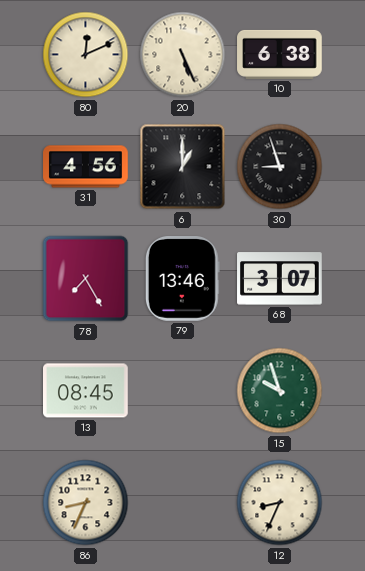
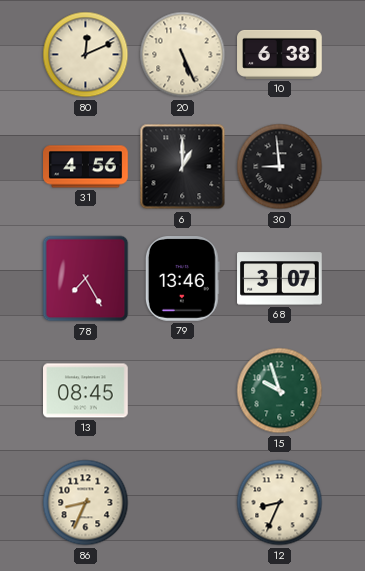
30: 8:57 -> 8:59 (280, 167)
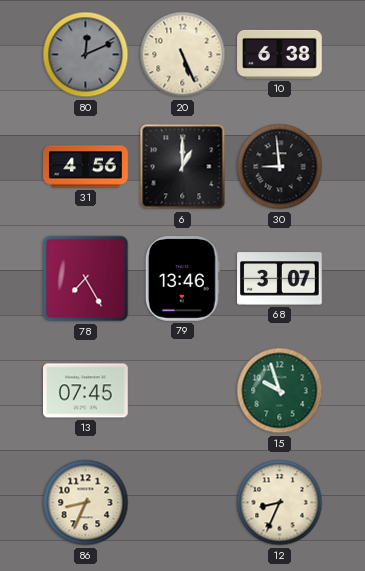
80 dial: cream -> grey (86, 55)
13: 08:45 -> 07:45 (86, 391)
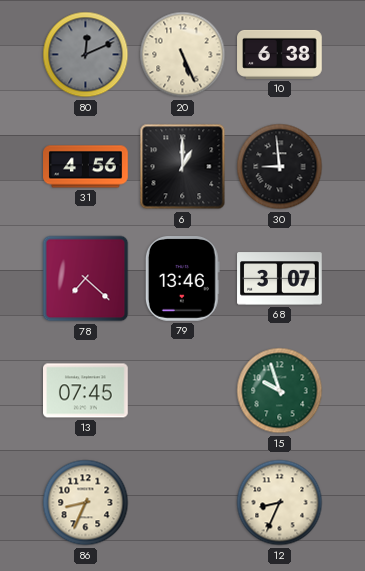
78: 7:25 -> 7:22 (86, 279)
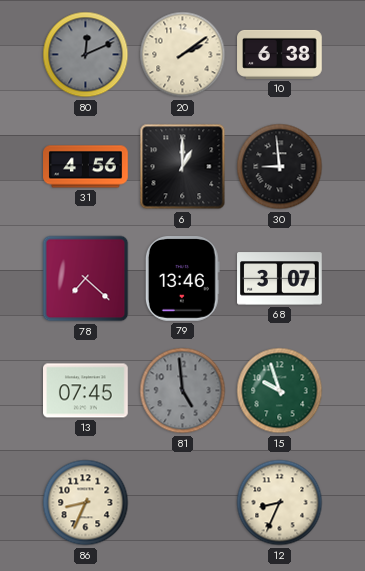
20: 5:26 -> 2:09 (183, 55)
81: none -> 4:59 (183, 391)
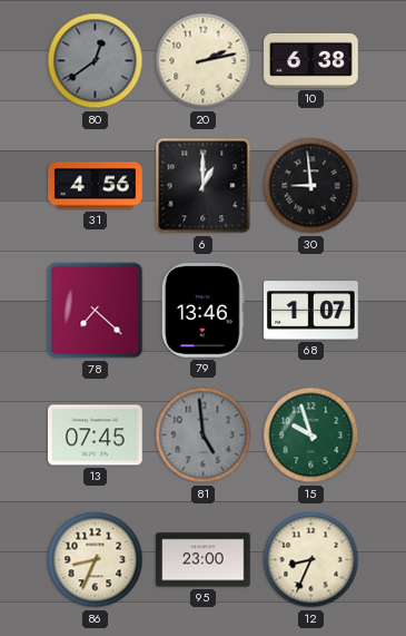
80: 12:11 -> 12:39 (96, 61)
20: 2:09 -> 2:13 (204, 61)
68: 3:07 -> 1:07 (311, 311)
95: none -> 23:00 (204, 560)
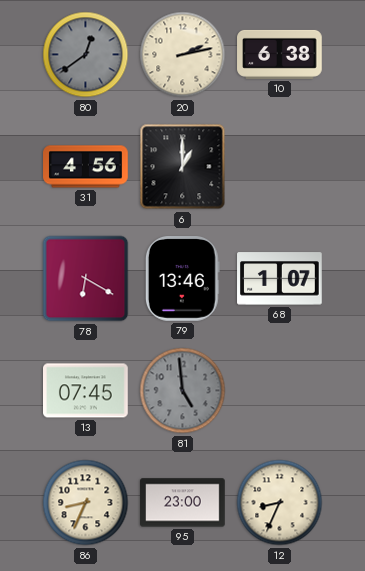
30: 8:59 -> none (311, 186)
78: 7:22 -> 6:20 (86, 279)
15: 9:57 -> none (311, 436)
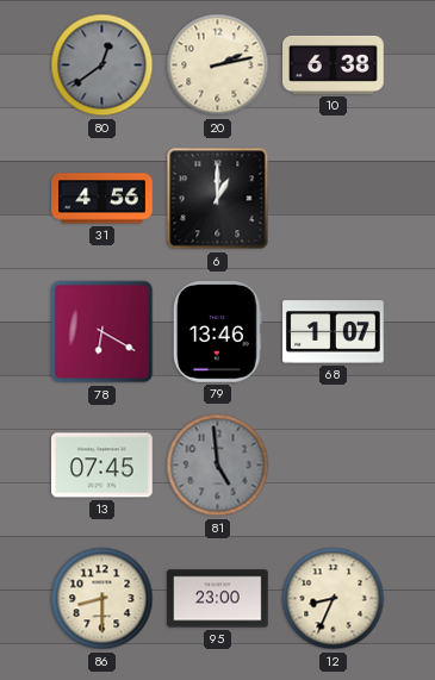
86: 8:34 -> 8:30 (102, 599)
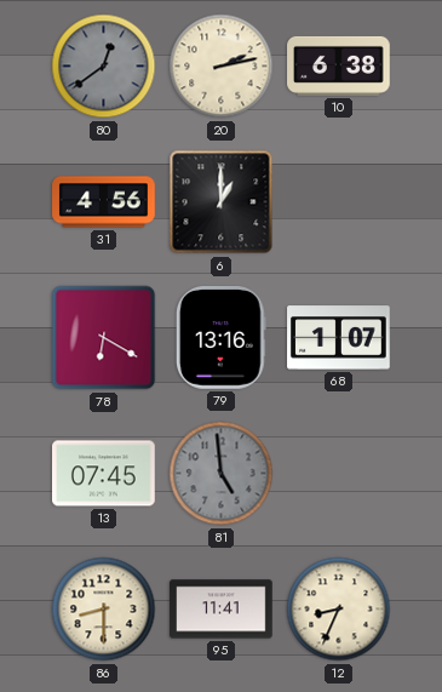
79: 13:46 -> 13:16 (220, 338)
95: 23:00 -> 11:41 (222, 610)
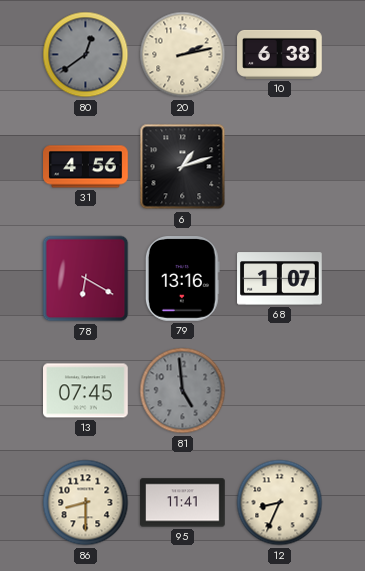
6: 1:00 -> 1:12 (183, 167)
